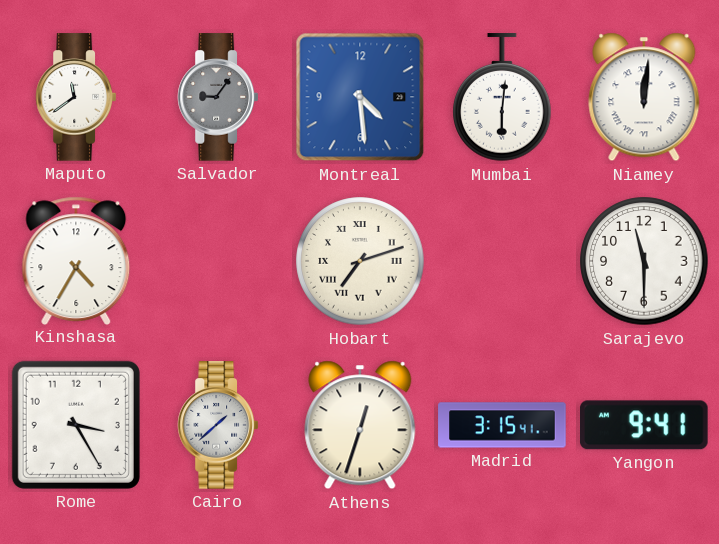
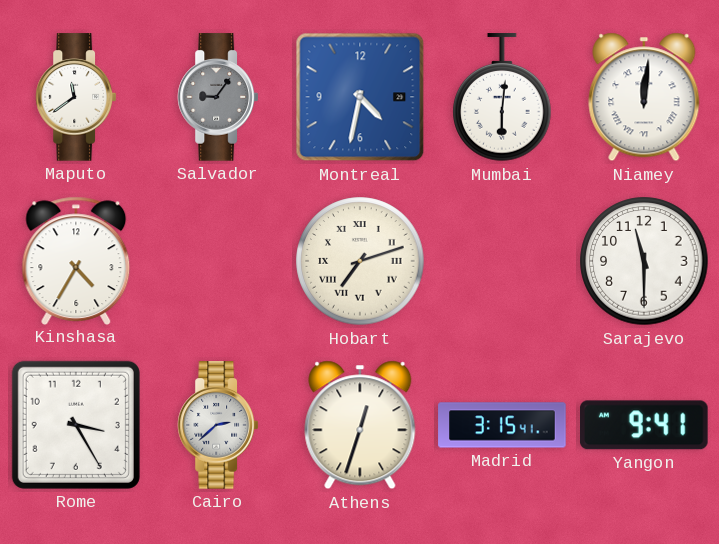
Montreal: 4:29 -> 4:32 (360, 97)
Cairo: 1:38 -> 2:38 (217, 425)
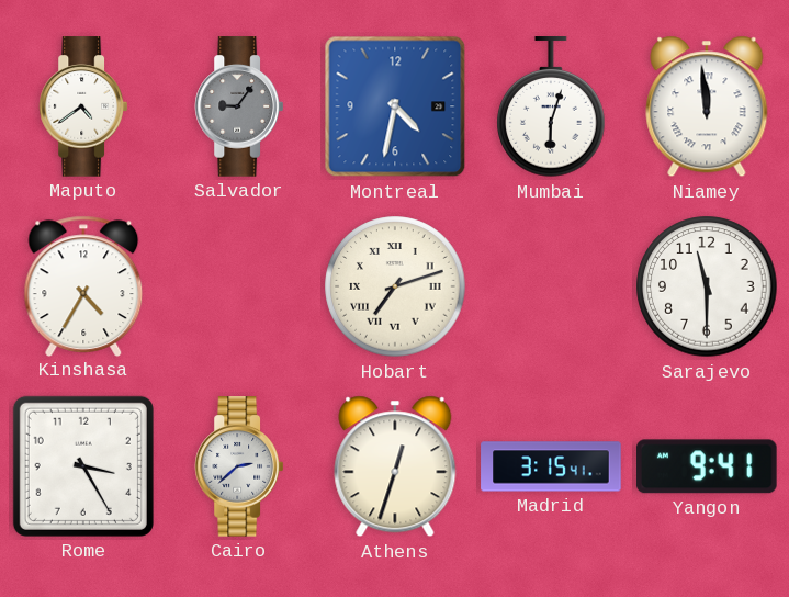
Maputo: 11:39 -> 4:39 (82, 106)
Mumbai: 6:01 -> 6:03 (551, 108)
Niamey: 12:01 -> 11:59 (707, 106)
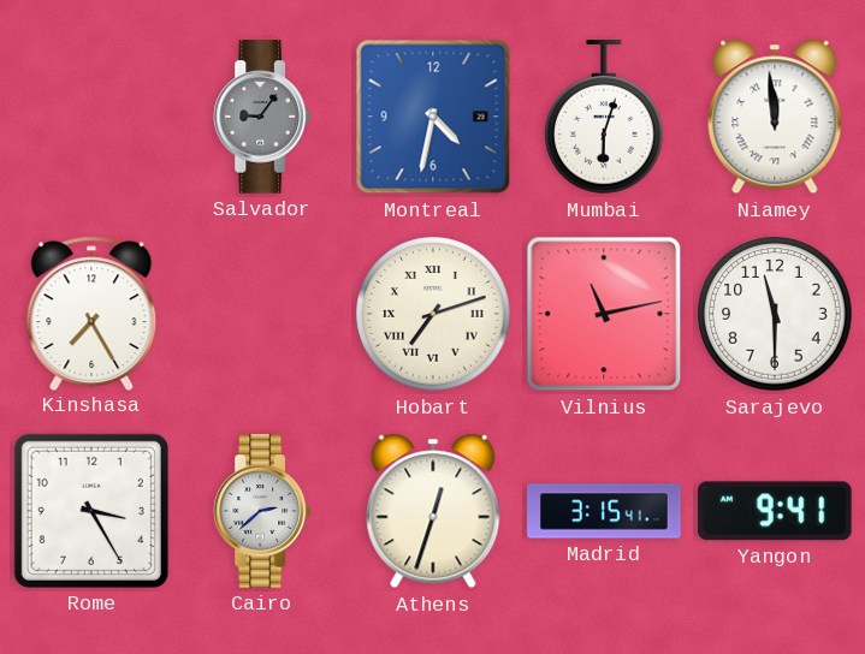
Maputo: 4:39 -> none (82, 106)
Kinshasa: 4:35 -> 7:25 (91, 313)
Vilnius: none -> 11:13 (604, 314)
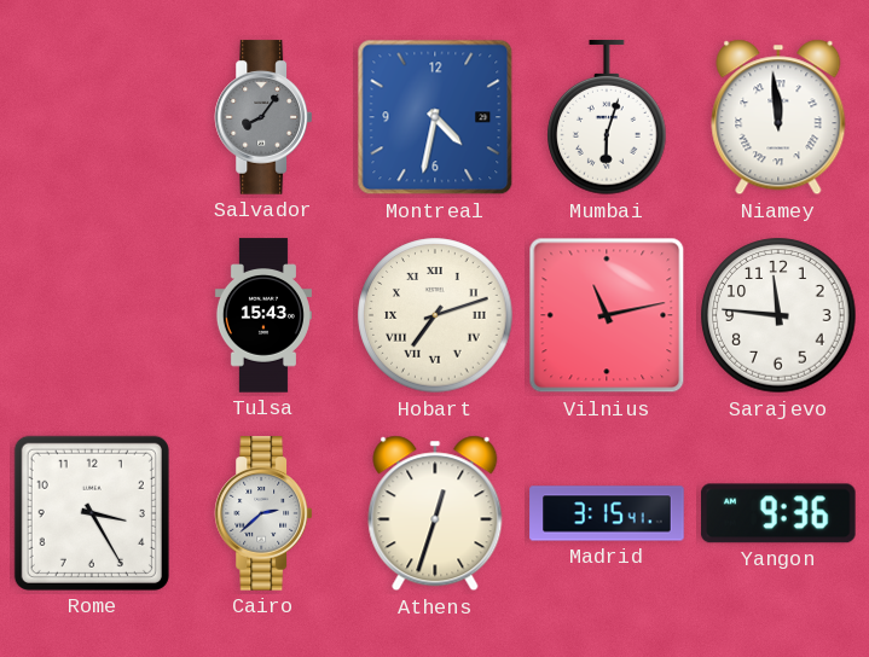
Salvador: 9:06 -> 8:06 (262, 117)
Kinshasa: 7:25 -> none (91, 313)
Tulsa: none -> 15:43 (263, 315)
Sarajevo: 11:30 -> 11:46 (778, 315)
Yangon: 9:41 -> 9:36 (780, 513)
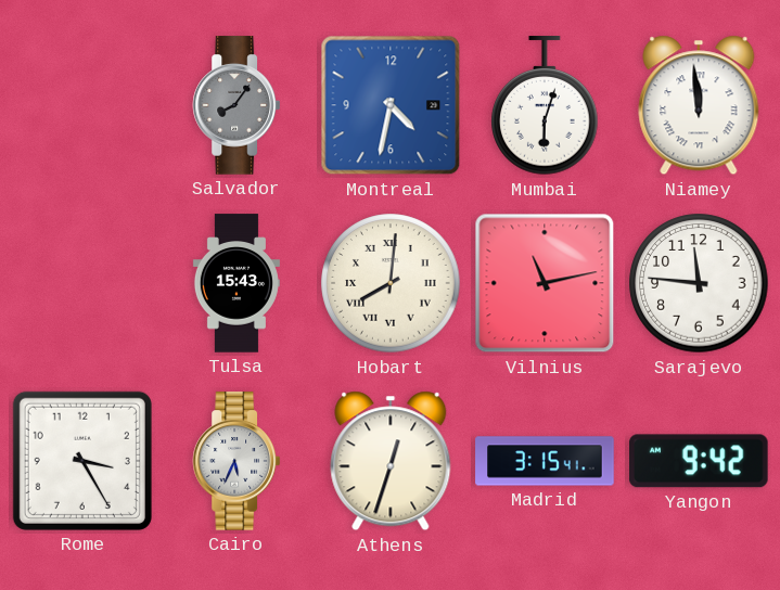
Hobart: 7:12 -> 8:01 (391, 283)
Cairo: 2:38 -> 5:34 (235, 461)
Yangon: 9:36 -> 9:42 (700, 461)
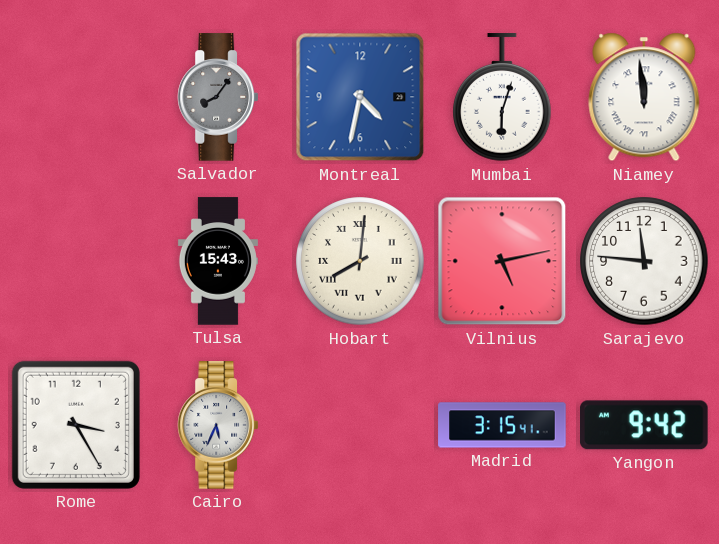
Vilnius: 11:13 -> 5:13 (502, 261)
Athens: 12:33 -> none (391, 461)
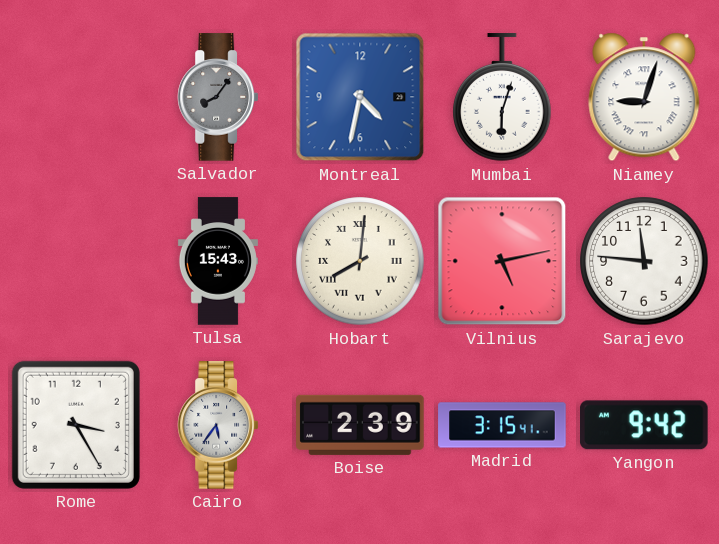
Niamey: 11:59 -> 9:03 (644, 97)
Cairo: 5:34 -> 5:36 (217, 425)
Boise: none -> 2:39 (360, 425)
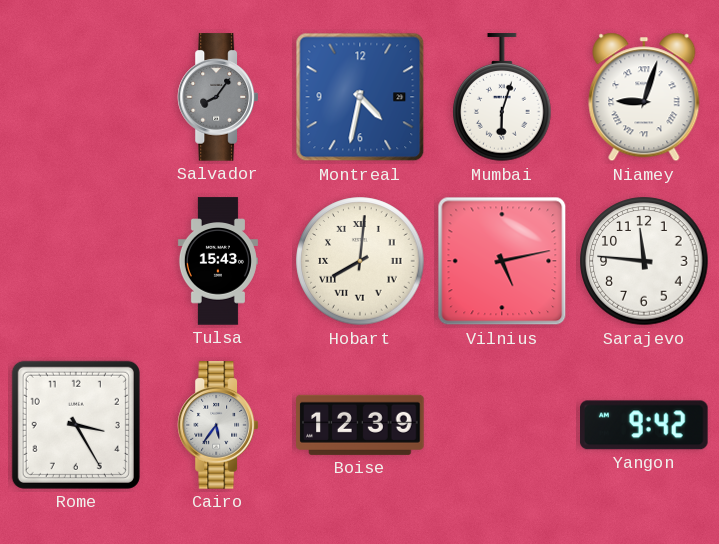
Boise: 2:39 -> 12:39 (360, 425)
Madrid: 3:15 -> none (502, 425)
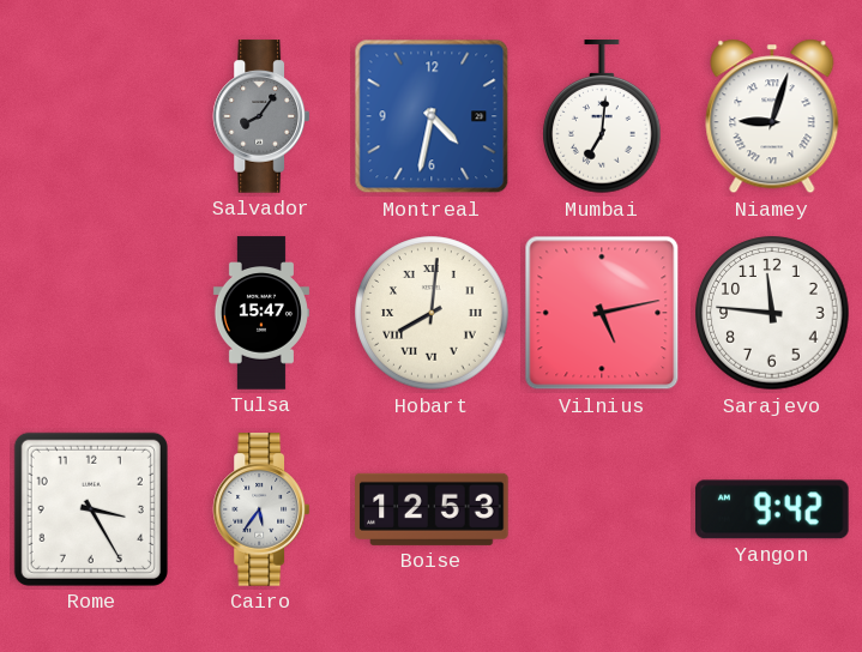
Mumbai: 6:03 -> 7:01 (602, 117)
Tulsa: 15:43 -> 15:47 (261, 313)
Boise: 12:39 -> 12:53 (432, 509)
